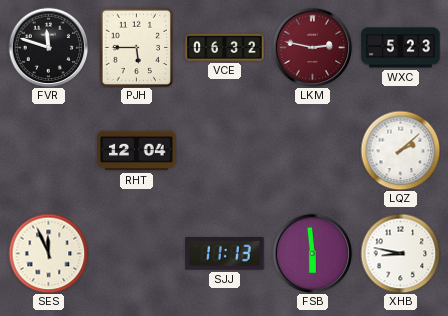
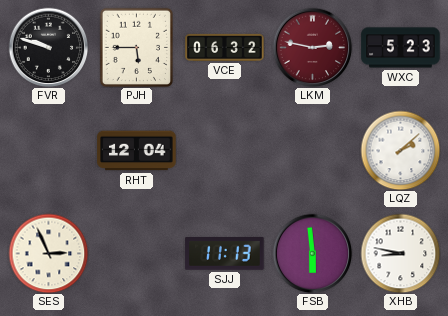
FVR: 11:48 -> 9:48 (48, 47)
SES: 11:56 -> 2:56 (48, 253)
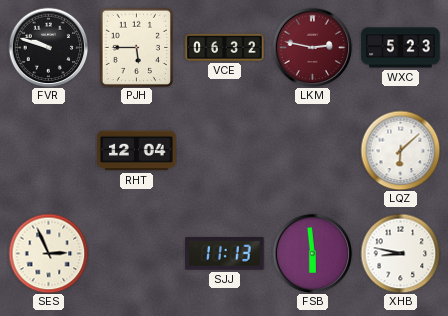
LQZ: 2:08 -> 6:08 (400, 150)
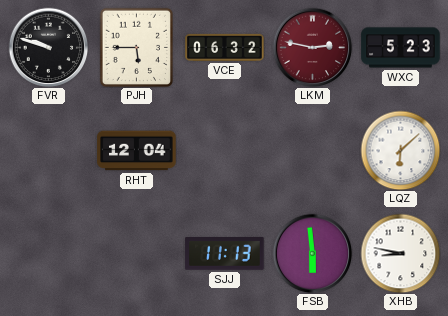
SES: 2:56 -> none (48, 253)
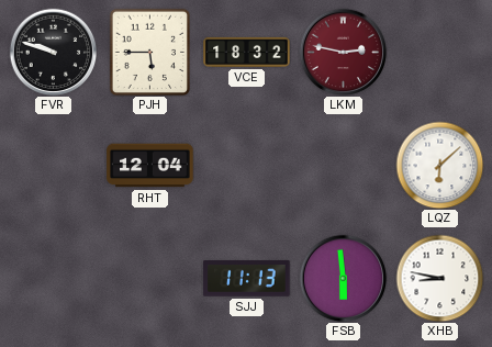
VCE: 06:32 -> 18:32 (247, 52)
WXC: 5:23 -> none (401, 48)
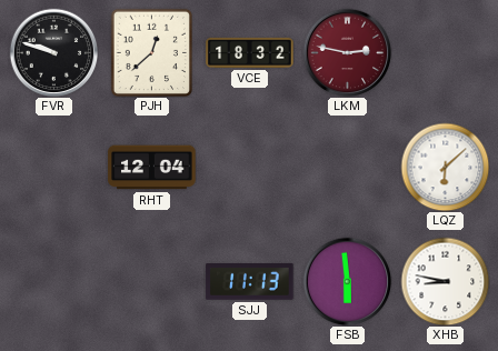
PJH: 5:45 -> 12:38 (151, 52)
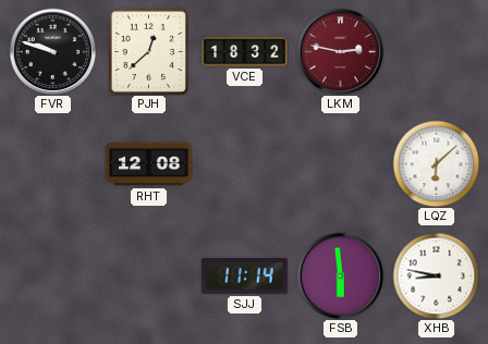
RHT: 12:04 -> 12:08 (149, 164)
SJJ: 11:13 -> 11:14 (245, 277)
